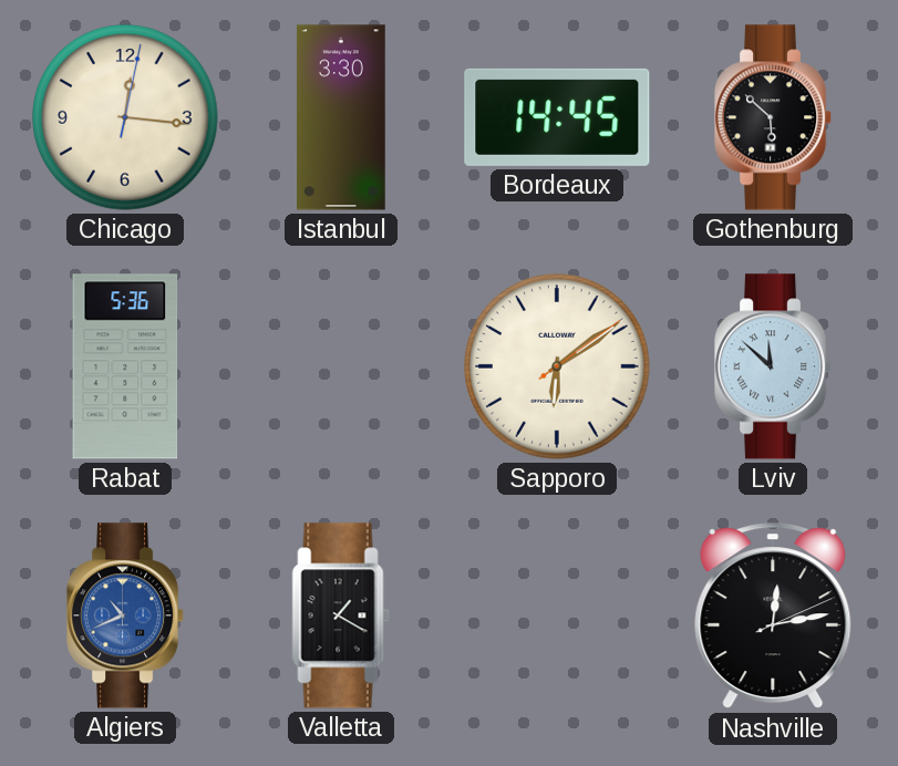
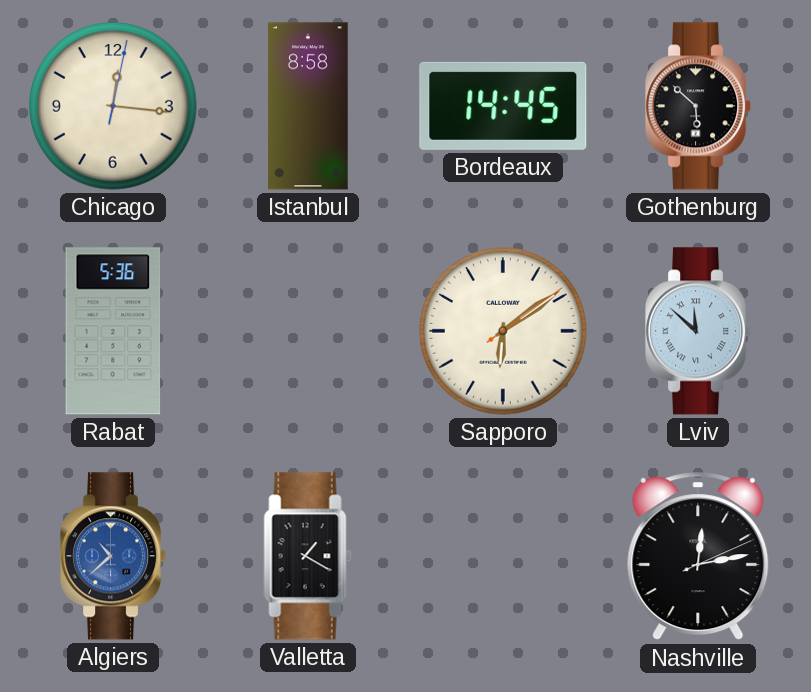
Istanbul: 3:30 -> 8:58 (309, 106)
Algiers: 10:41 -> 10:38 (114, 556)
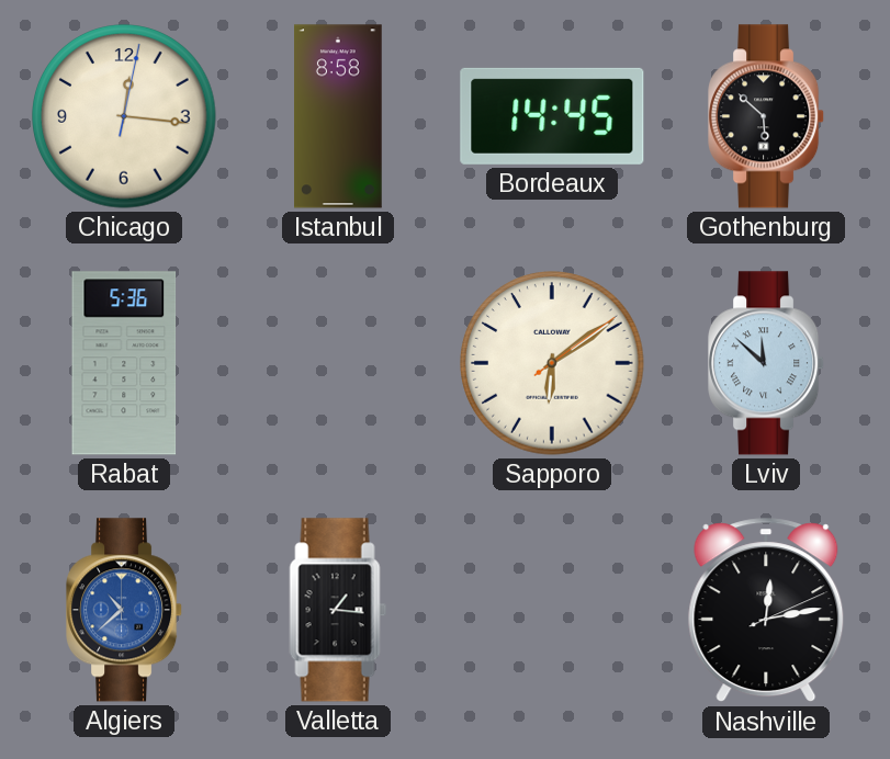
Valletta: 1:20 -> 1:16 (338, 610)
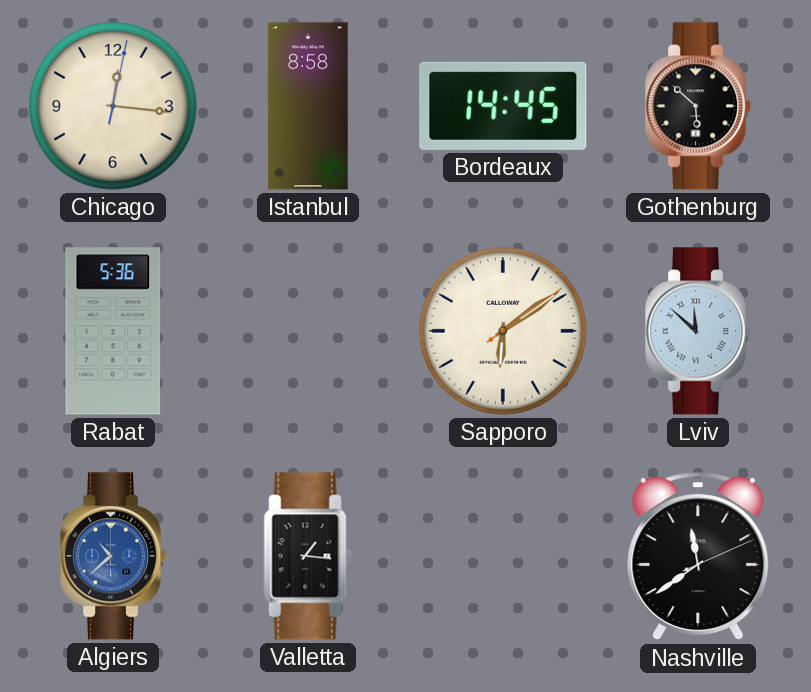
Nashville: 12:13 -> 11:39 (698, 557)
